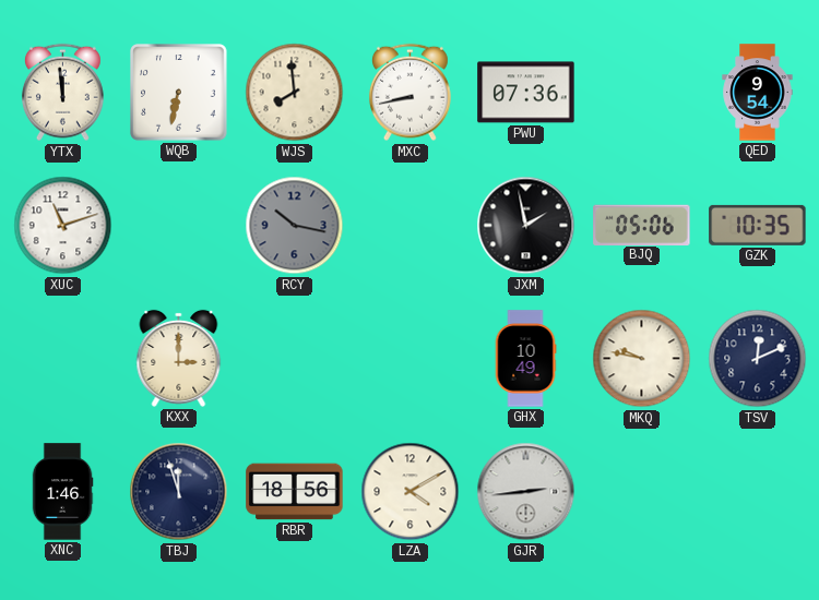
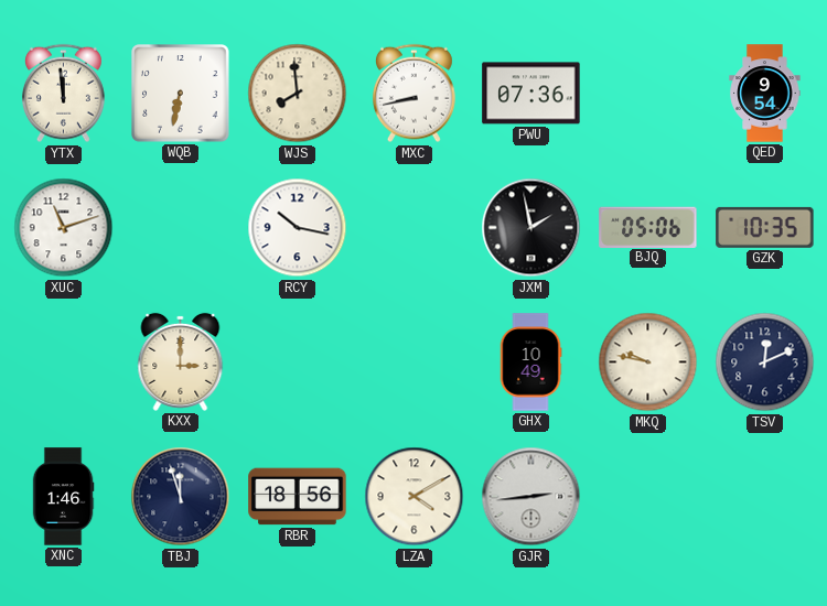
RCY dial: grey -> white (298, 228)
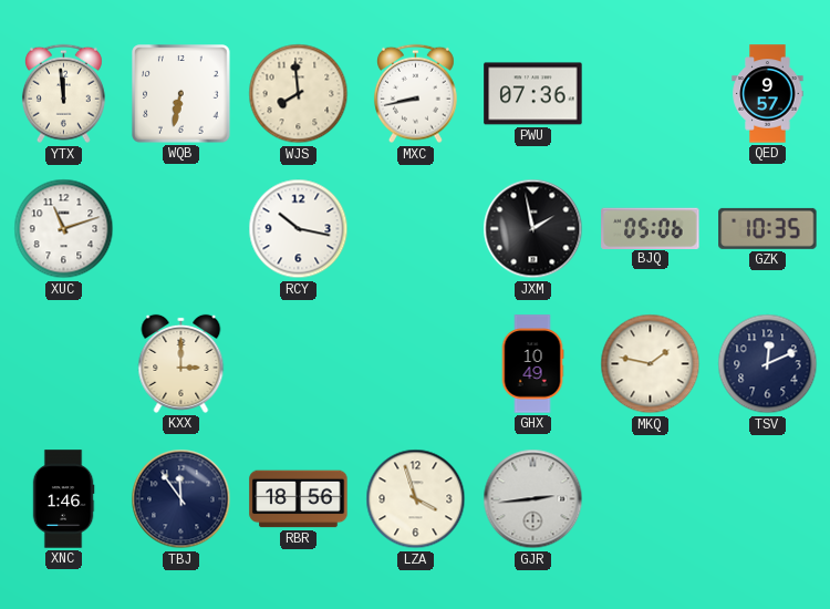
QED: 9:54 -> 9:57 (768, 94)
MKQ: 9:47 -> 1:47 (651, 364)
TBJ: 11:57 -> 11:54 (181, 499)
LZA: 4:10 -> 3:57 (416, 499)
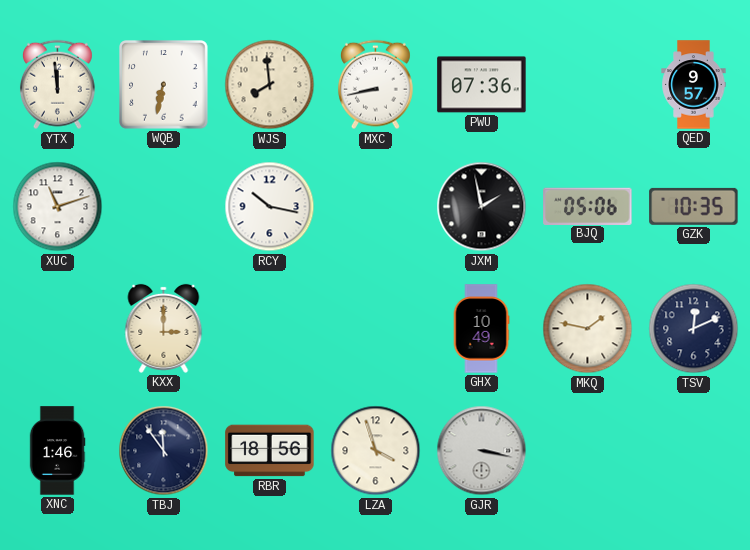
GJR: 2:44 -> 3:17 (482, 451)
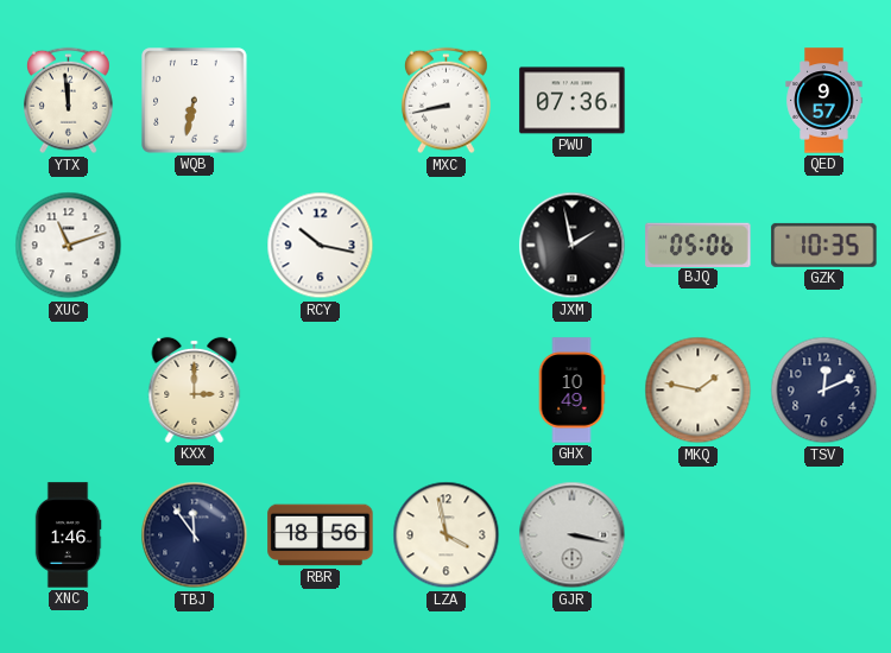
WJS: 7:59 -> none (270, 85)
LZA: 3:57 -> 3:58 (447, 535)
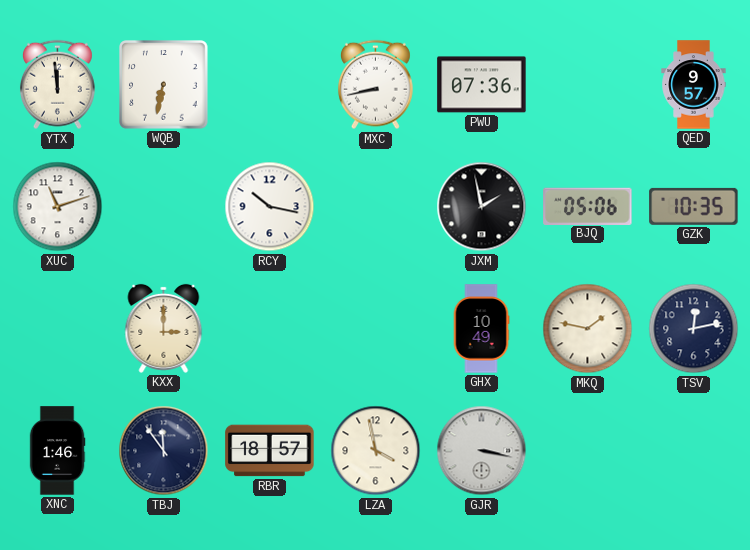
TSV: 12:11 -> 12:13 (694, 329)
RBR: 18:56 -> 18:57 (270, 451)
